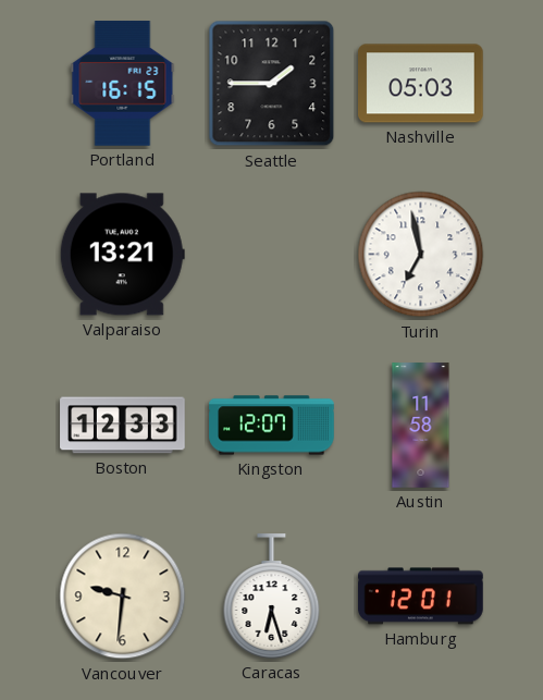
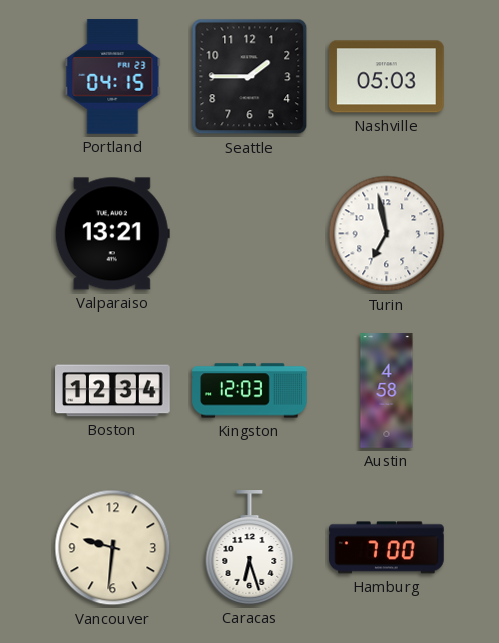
Portland: 16:15 -> 04:15 (113, 77)
Boston: 12:33 -> 12:34 (113, 391)
Kingston: 12:07 -> 12:03 (250, 391)
Austin: 11:58 -> 4:58 (387, 391)
Hamburg: 12:01 -> 7:00 (387, 548)
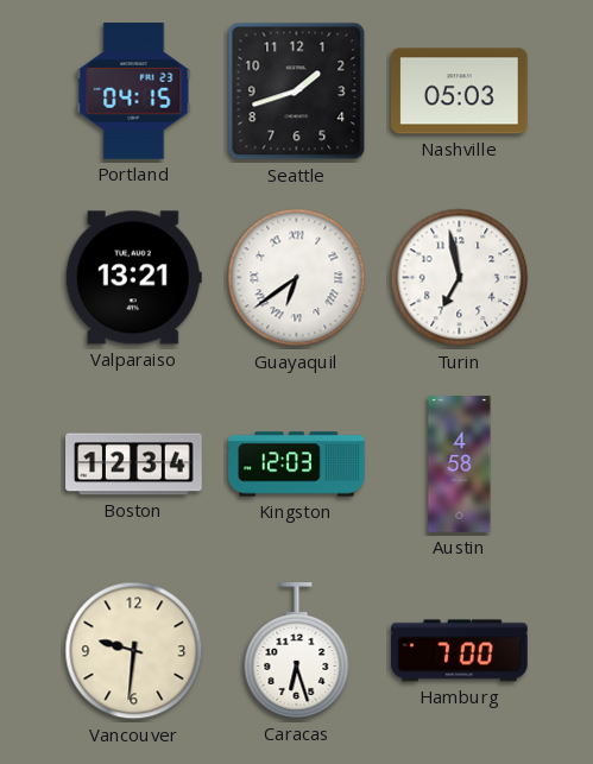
Seattle: 1:45 -> 1:42 (297, 91)
Guayaquil: none -> 6:39 (297, 278)
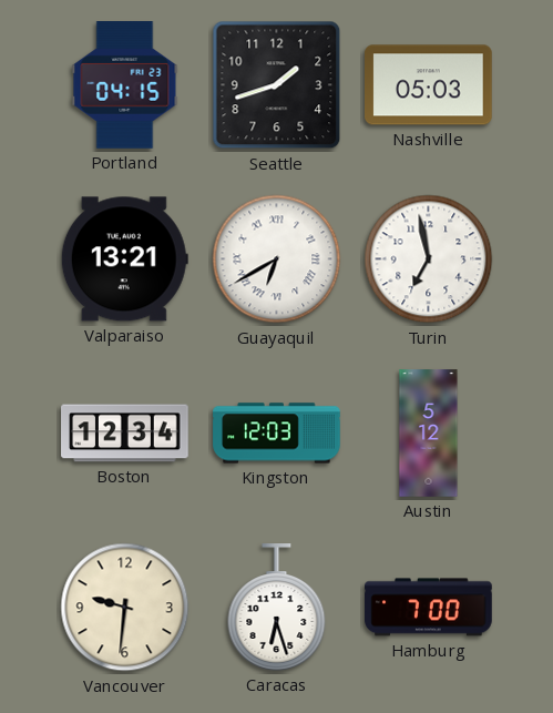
Guayaquil: 6:39 -> 6:40 (277, 259)
Austin: 4:58 -> 5:12 (429, 434)
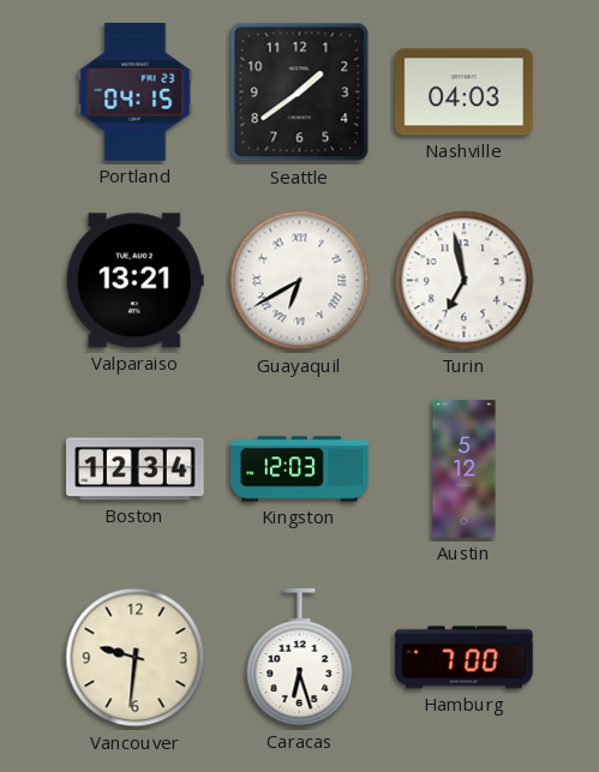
Seattle: 1:42 -> 1:39 (300, 92)
Nashville: 05:03 -> 04:03 (465, 92)
